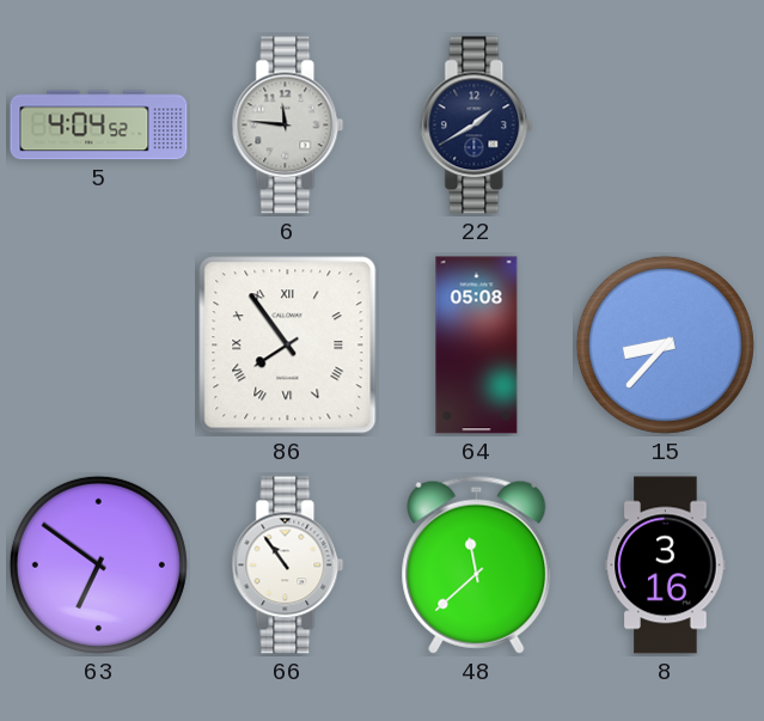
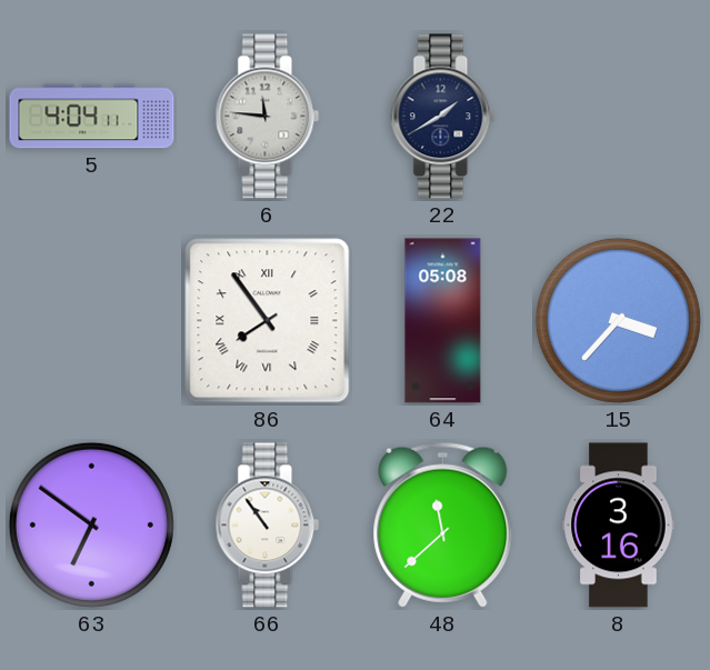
5: 4:04:52 -> 4:04:11 (92, 117)
15: 8:37 -> 3:37 (618, 320)
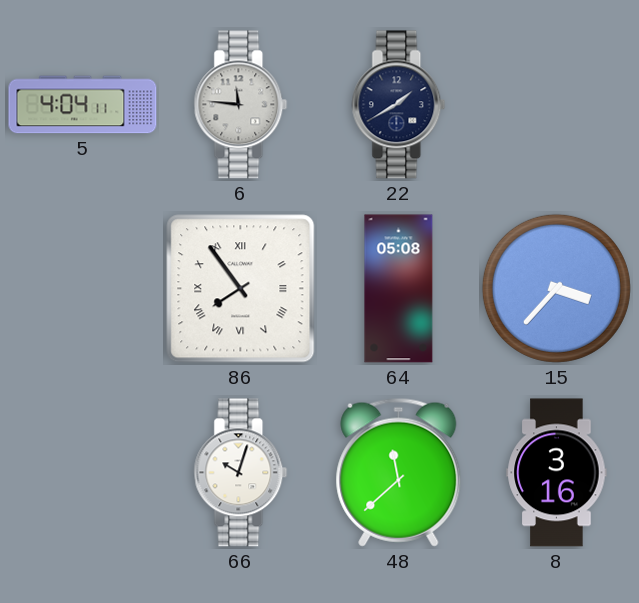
63: 6:51 -> none (91, 524)
66: 10:54 -> 10:03 (241, 473)
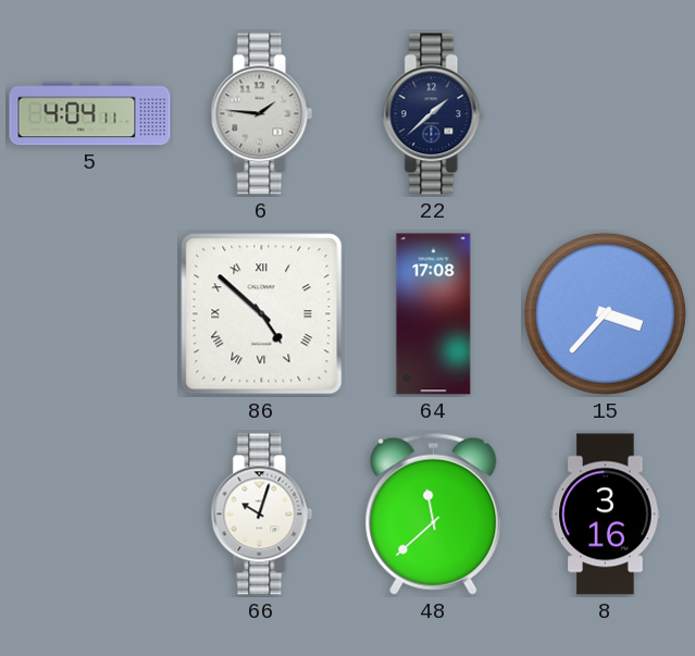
6: 11:46 -> 1:46 (262, 114)
22: 1:40 -> 1:38 (434, 114)
86: 7:54 -> 4:52 (262, 314)
64: 05:08 -> 17:08 (434, 314)
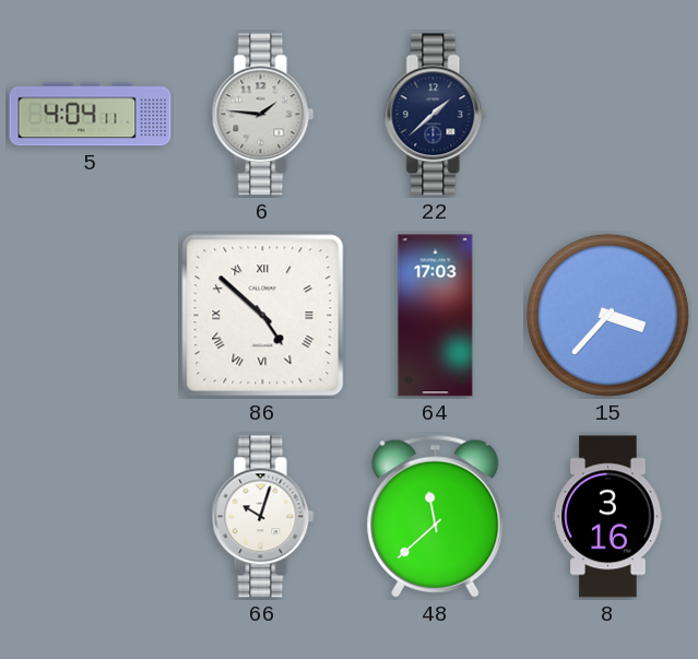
64: 17:08 -> 17:03 (436, 316)
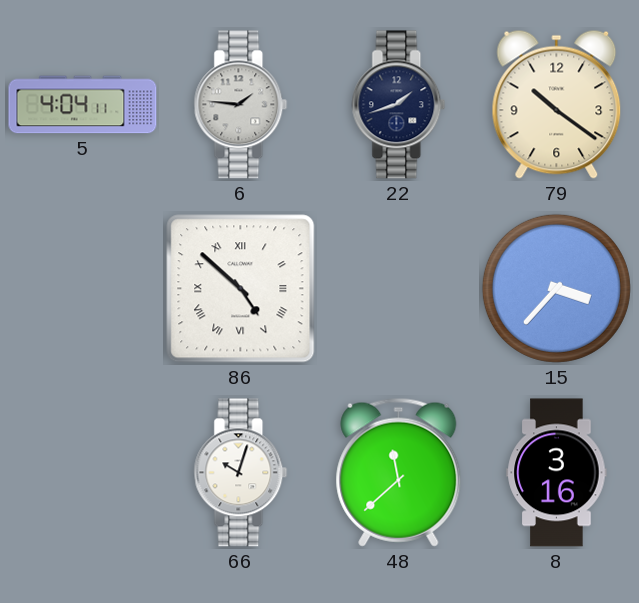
22: 1:38 -> 1:42 (399, 105)
79: none -> 10:21 (557, 104)
64: 17:03 -> none (436, 316)
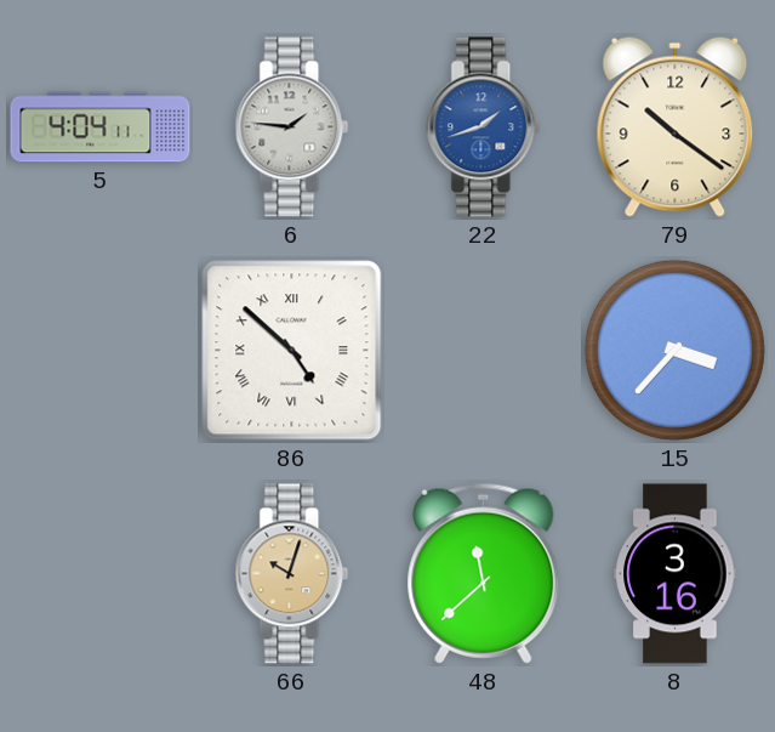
22 dial: navy -> blue (484, 127)
66 dial: white -> champagne (292, 574)
